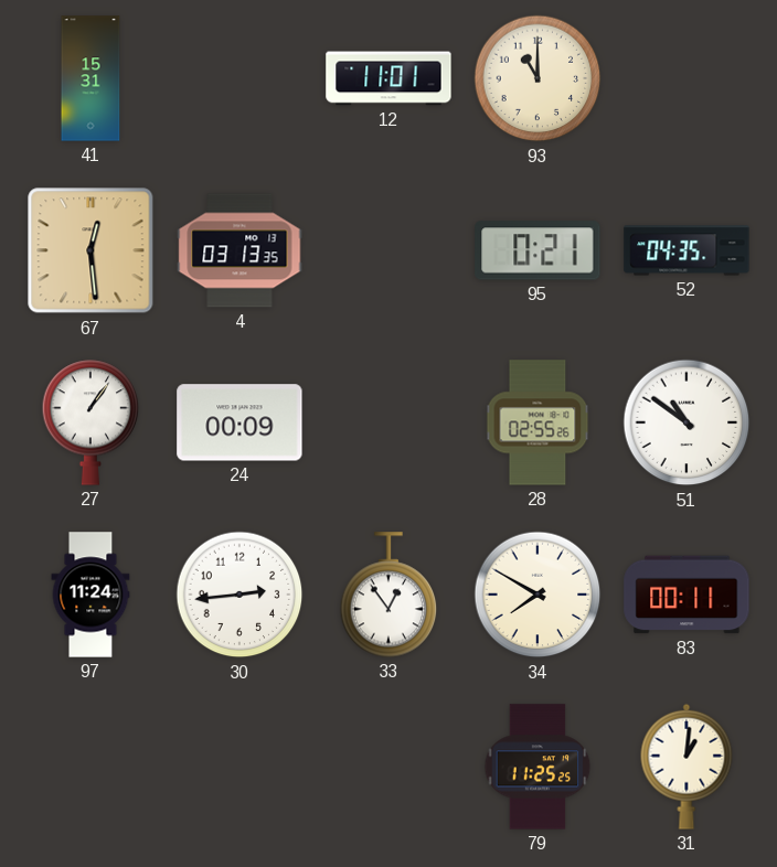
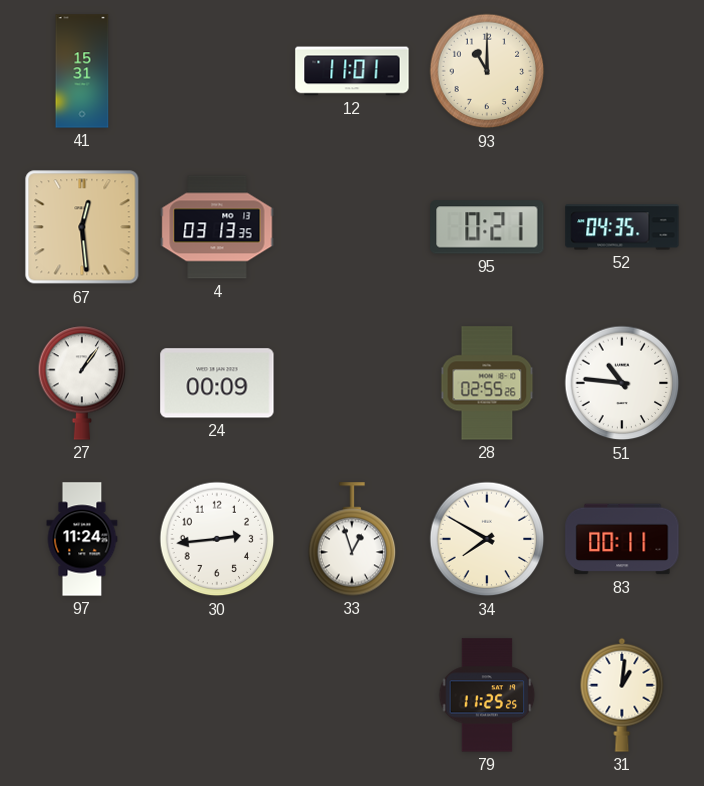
51: 10:51 -> 10:46 (622, 383)
33: 12:54 -> 12:57 (352, 539)
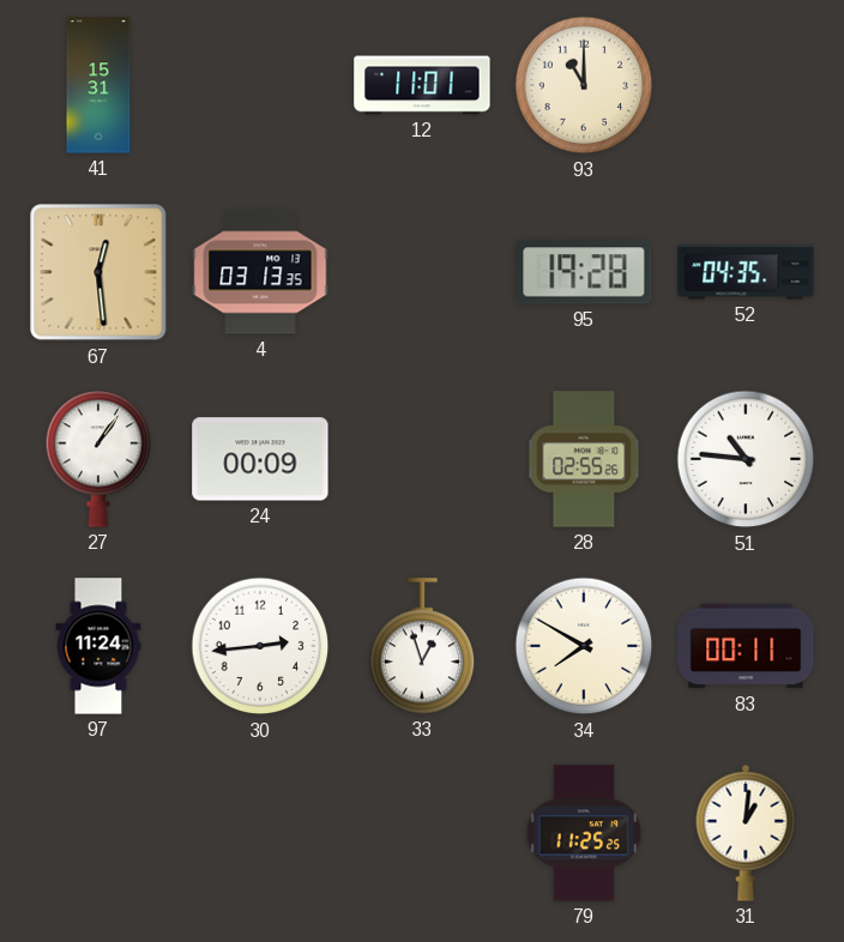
95: 0:21 -> 19:28 (584, 272)
